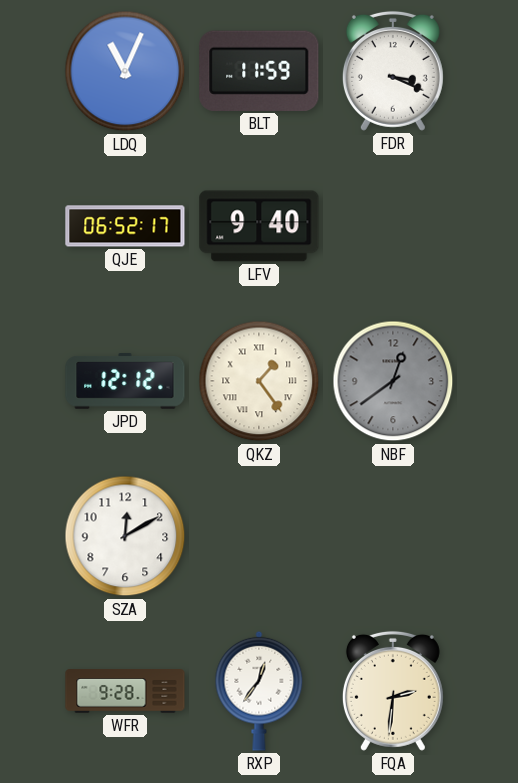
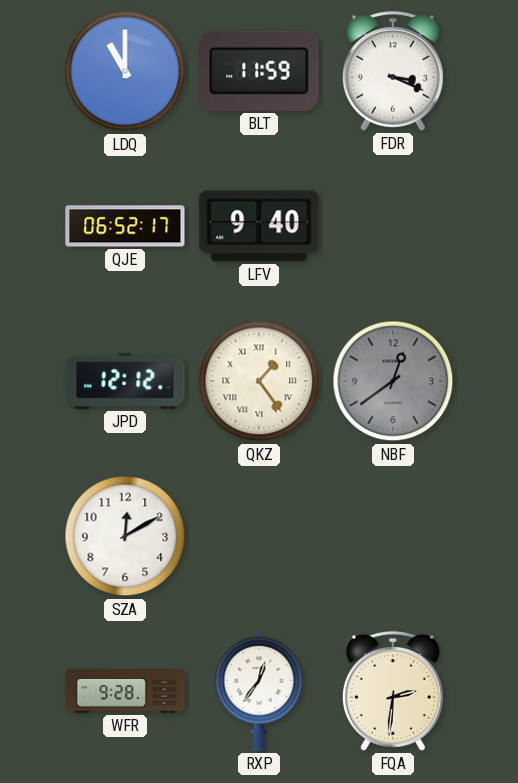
LDQ: 11:04 -> 11:00 (125, 71)
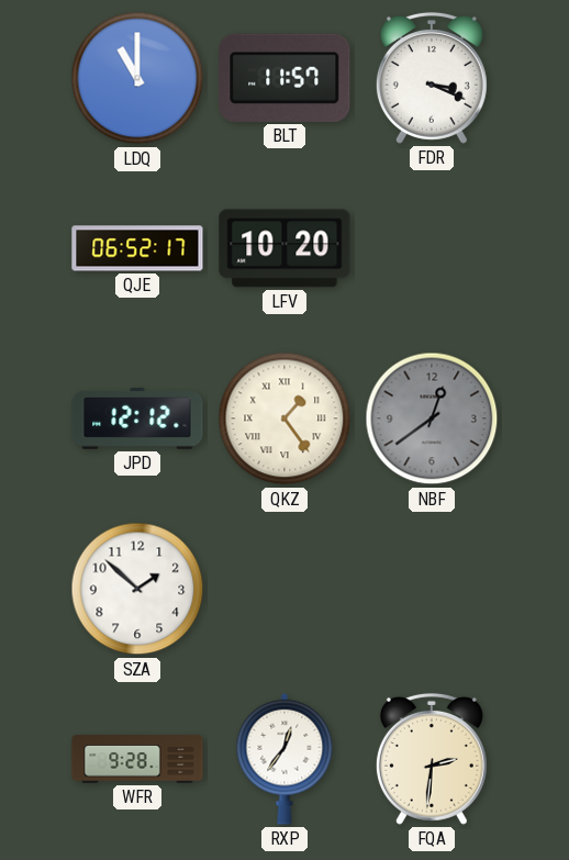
BLT: 11:59 -> 11:57 (284, 78)
LFV: 9:40 -> 10:20 (284, 248)
SZA: 12:10 -> 1:52 (137, 589)
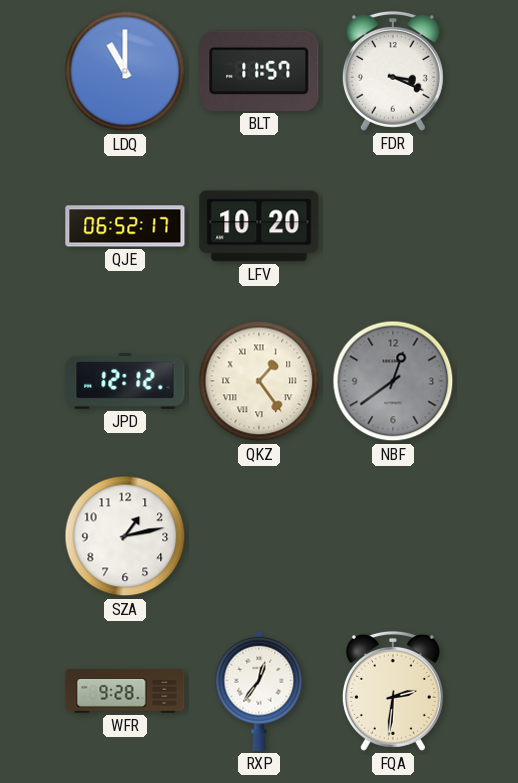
SZA: 1:52 -> 1:13 (125, 536)
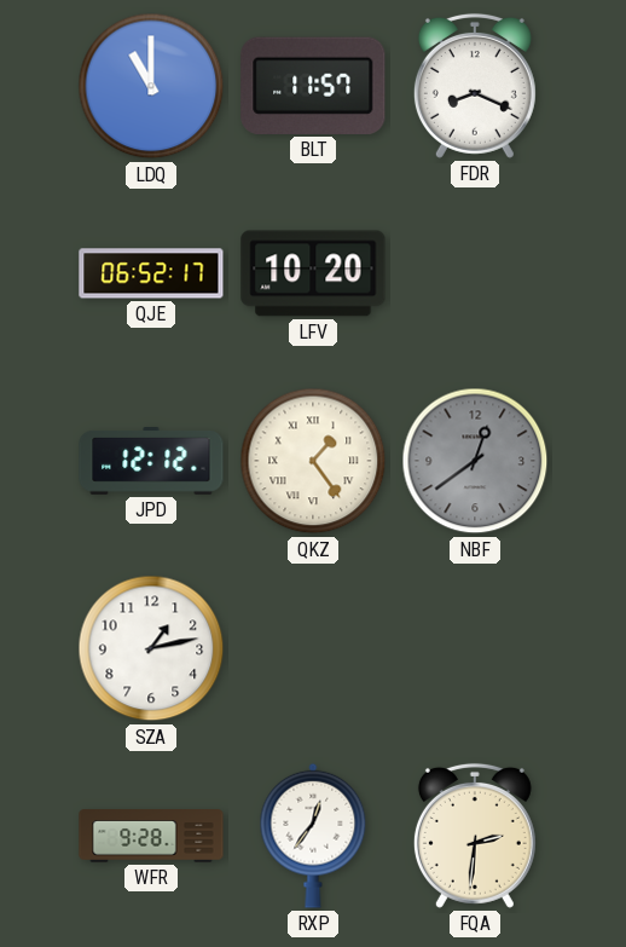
FDR: 3:19 -> 8:19 (475, 86)
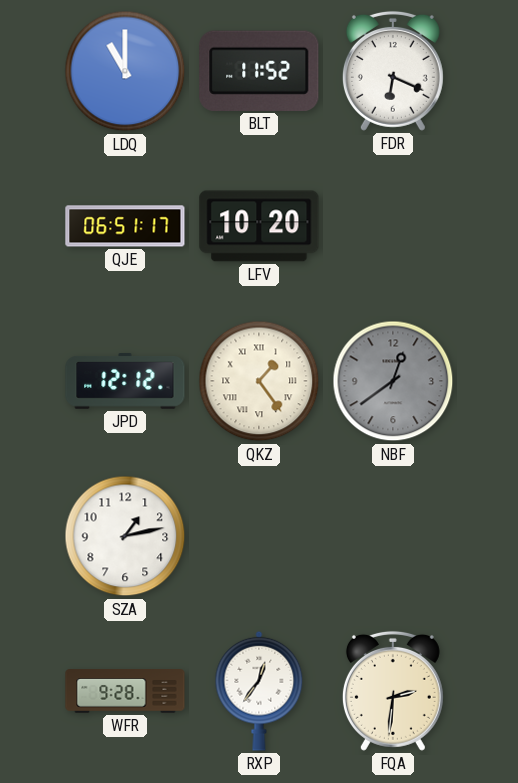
BLT: 11:57 -> 11:52 (259, 71)
FDR: 8:19 -> 6:19 (393, 71)
QJE: 06:52 -> 06:51 (125, 226)
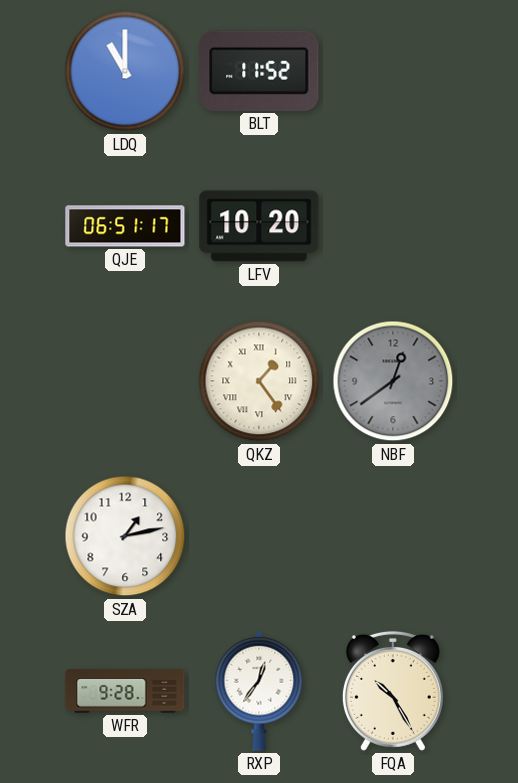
FDR: 6:19 -> none (393, 71)
JPD: 12:12 -> none (125, 381)
FQA: 2:31 -> 10:25 (393, 691)
